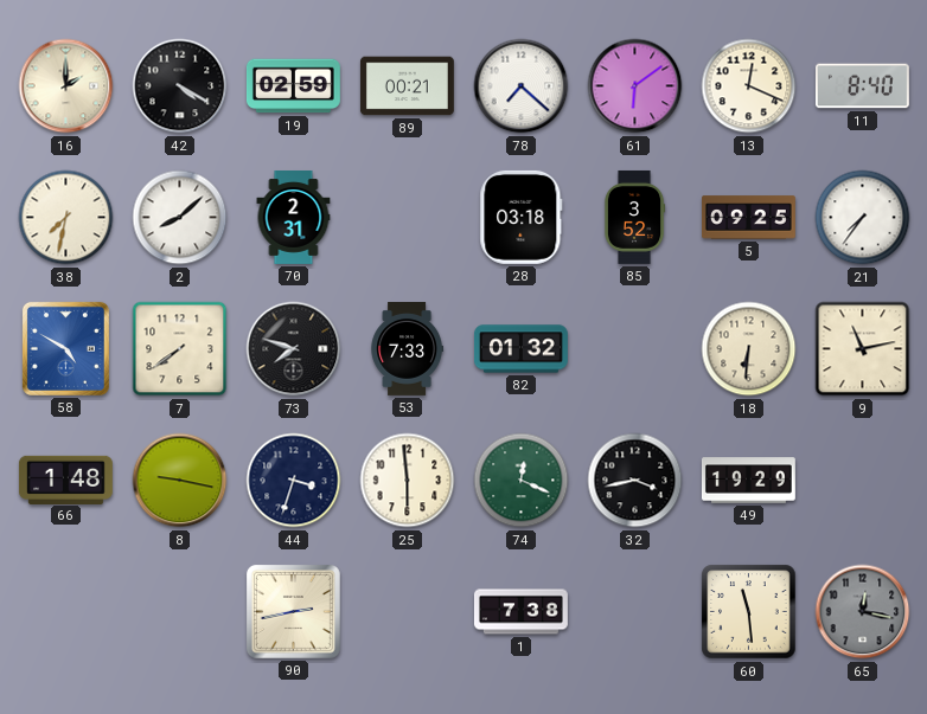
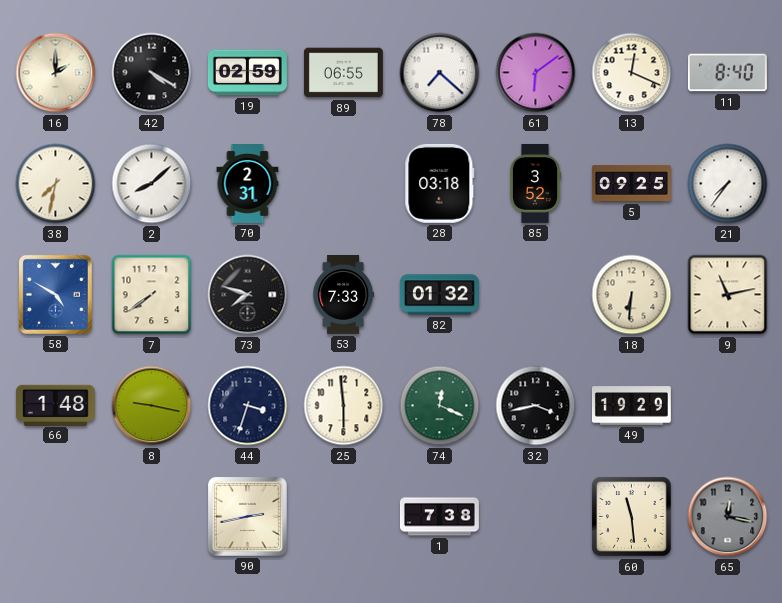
89: 00:21 -> 06:55 (343, 73)
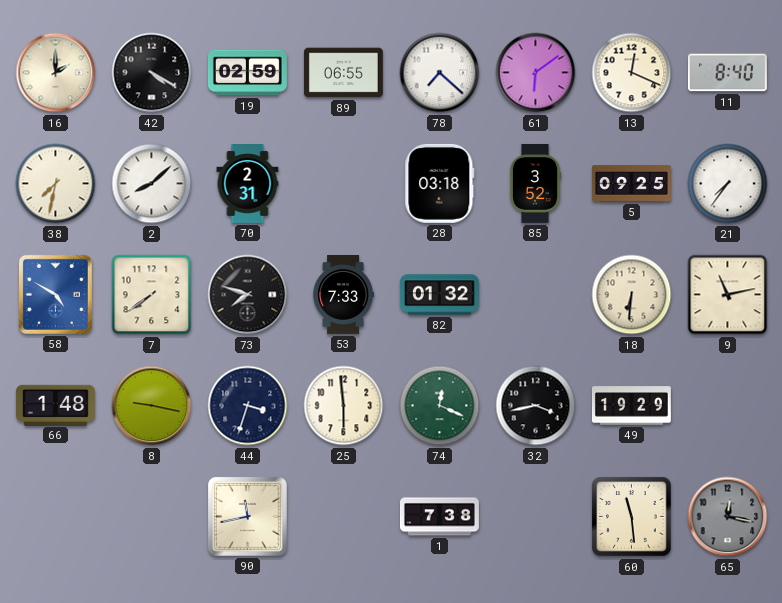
90: 2:43 -> 11:43 (247, 516)
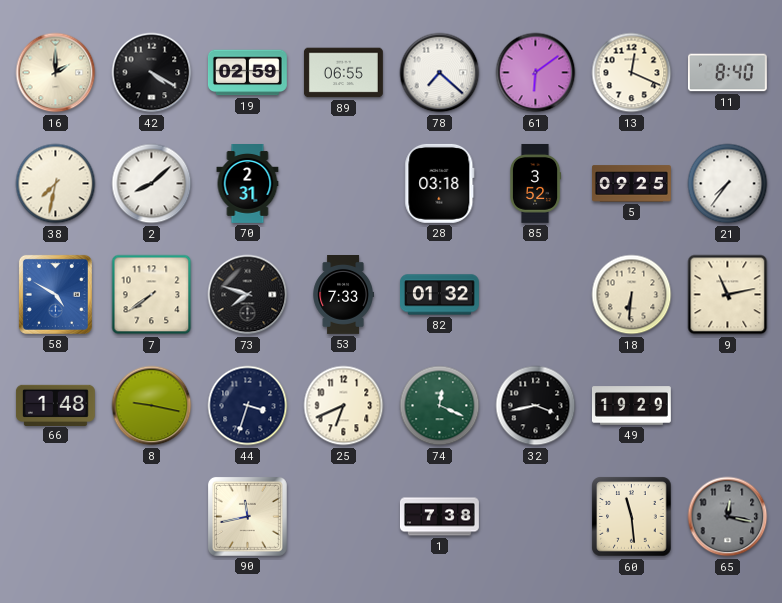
25: 5:59 -> 6:41 (344, 406)
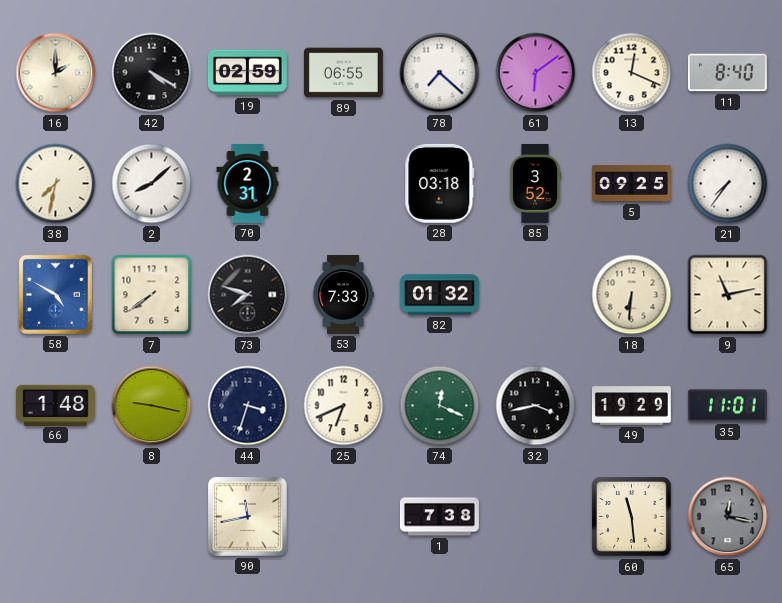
35: none -> 11:01 (727, 406)
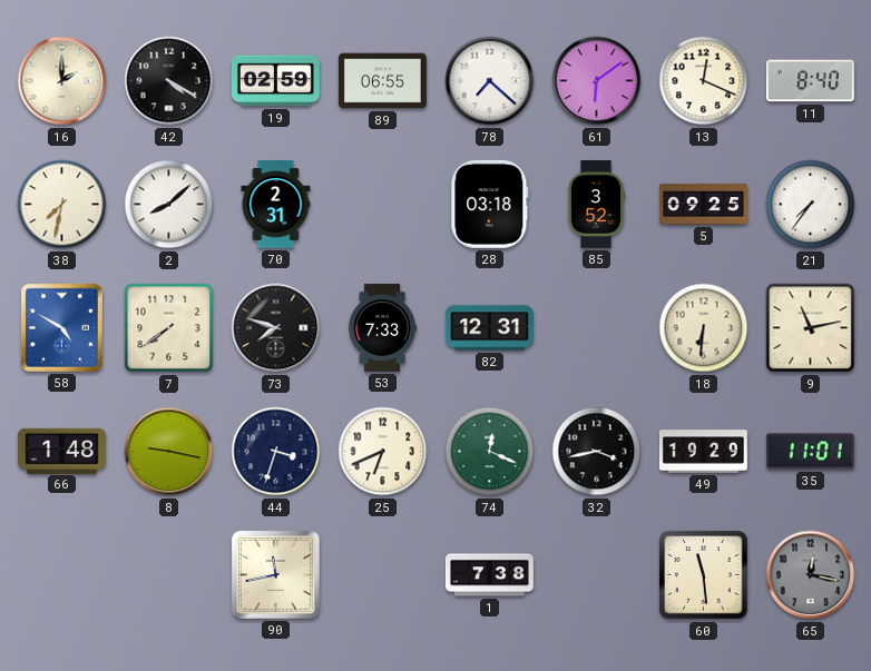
82: 01:32 -> 12:31 (489, 328)
